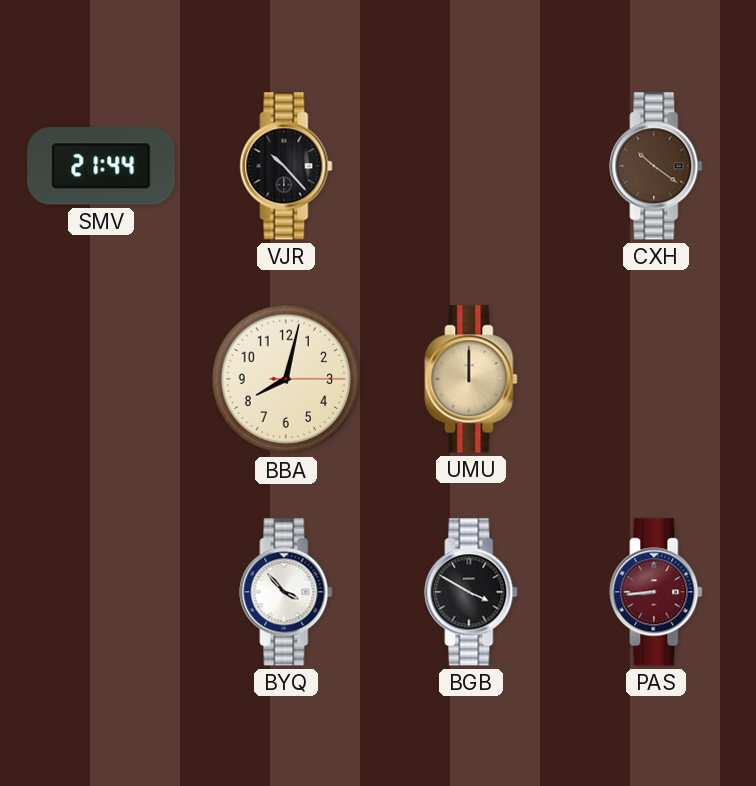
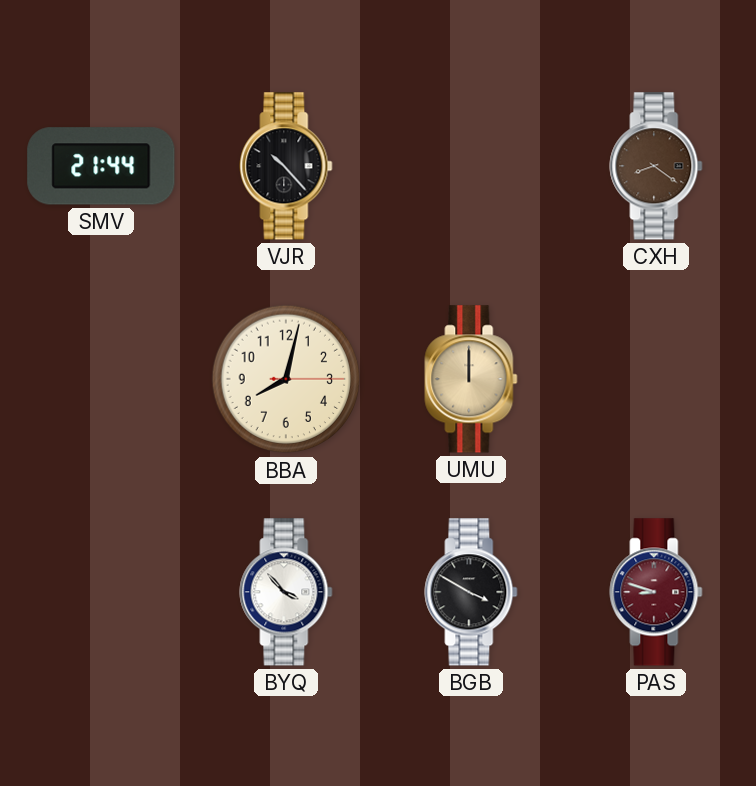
CXH: 10:21 -> 8:21 (656, 166)
PAS: 8:44 -> 8:48 (656, 592)
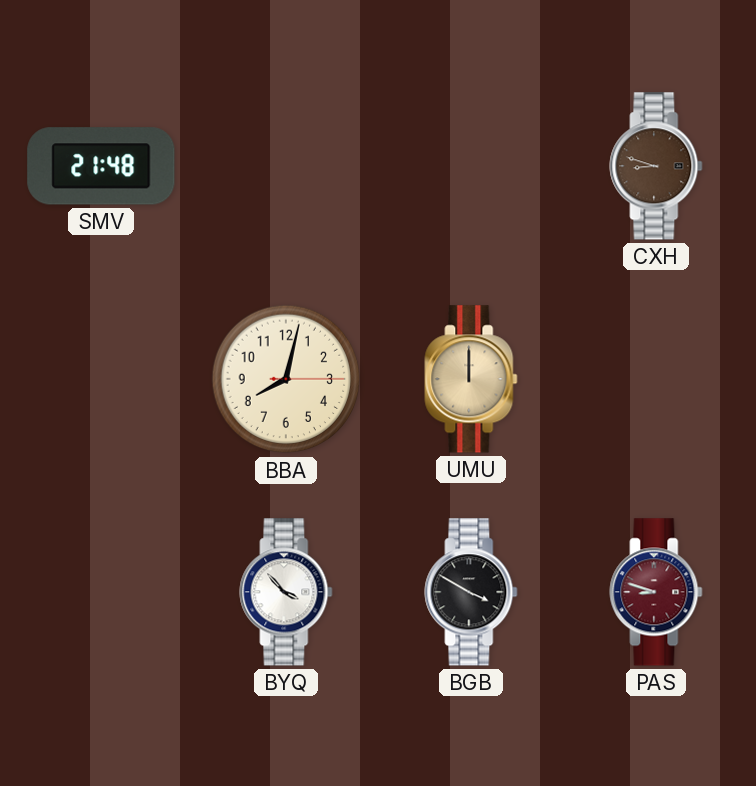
SMV: 21:44 -> 21:48 (101, 166)
VJR: 10:23 -> none (286, 166)
CXH: 8:21 -> 8:48 (656, 166)
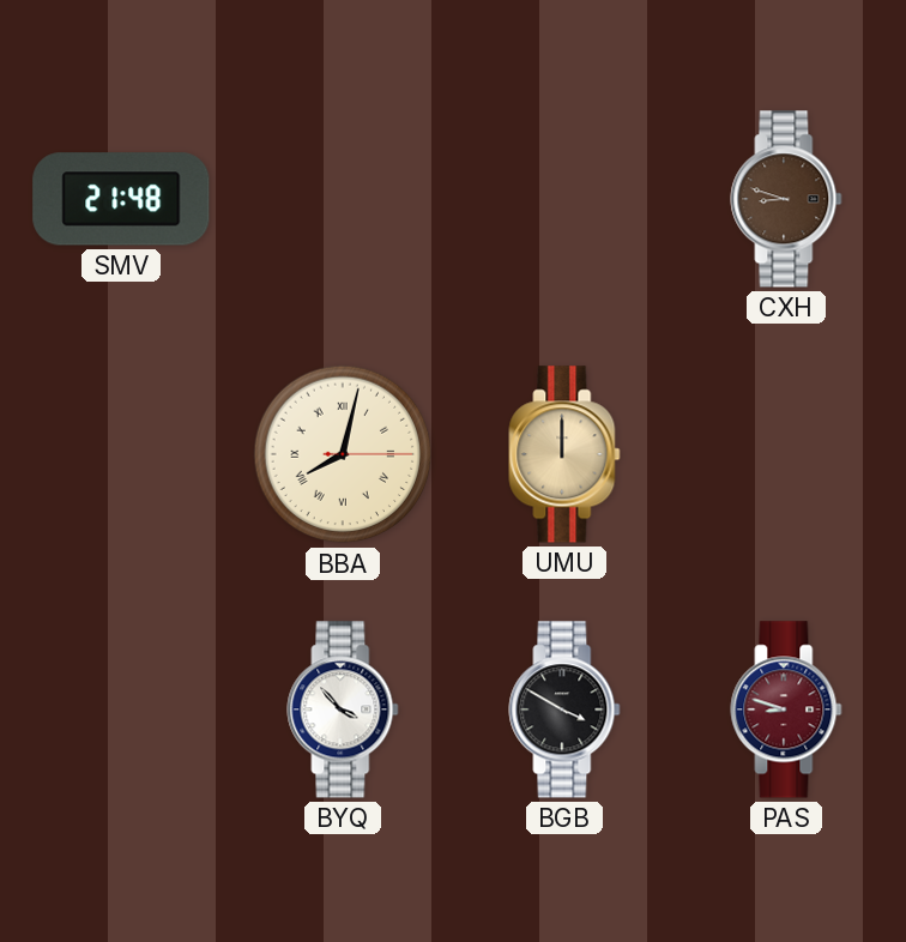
BBA numerals: Arabic -> Roman (343, 454)
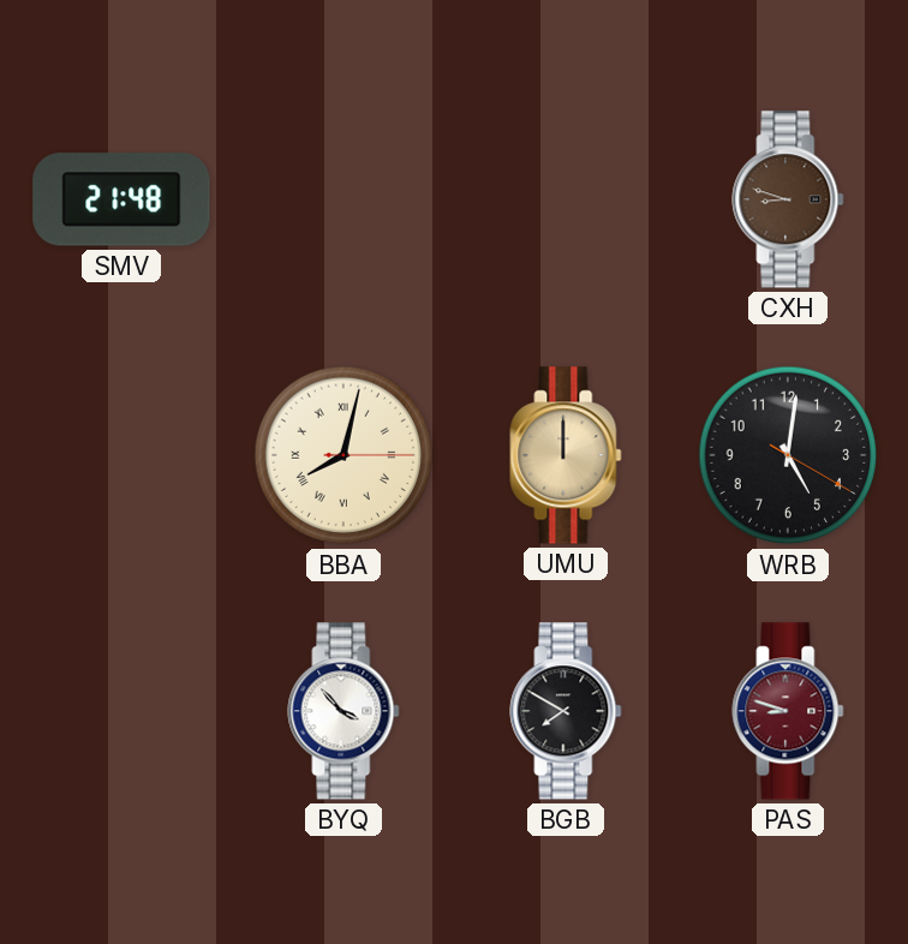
WRB: none -> 5:01 (788, 455)
BGB: 3:50 -> 7:50 (566, 711)
